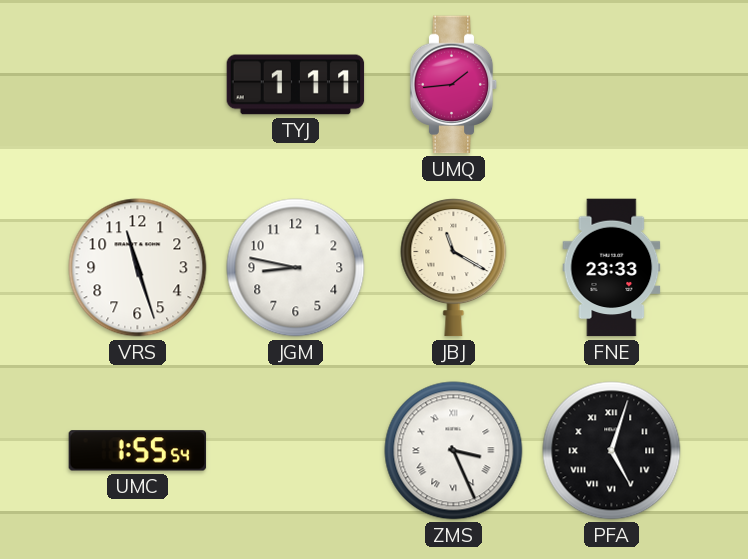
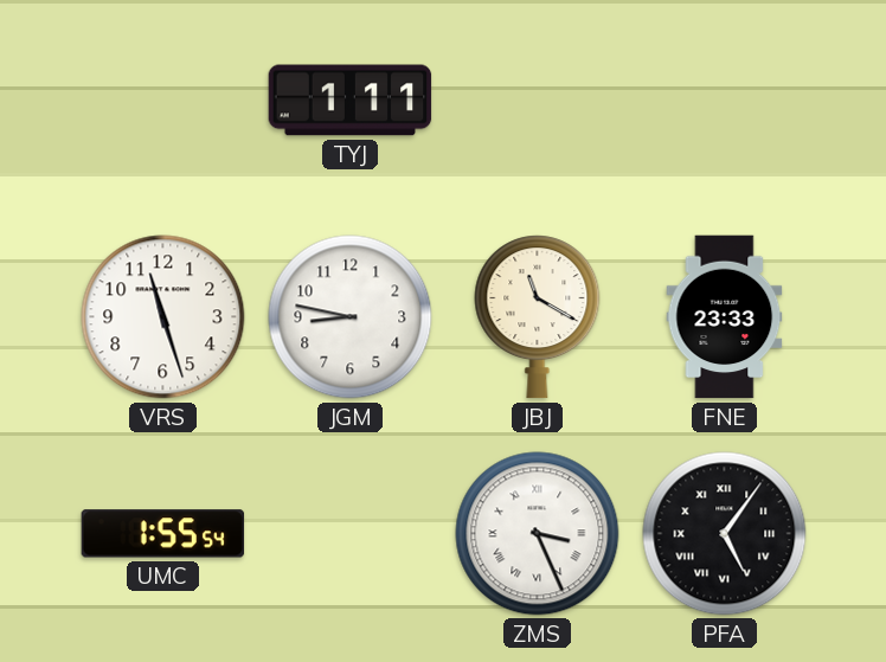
UMQ: 1:44 -> none (454, 85)
PFA: 5:03 -> 5:06 (725, 534)
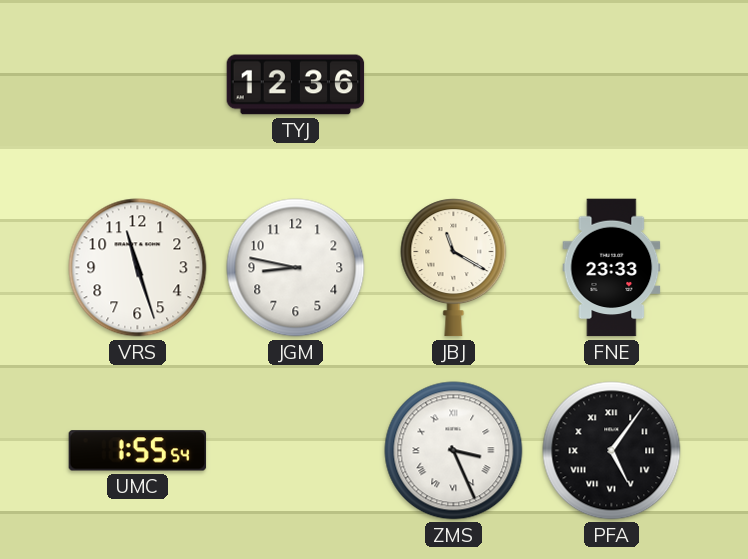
TYJ: 1:11 -> 12:36 (296, 85)
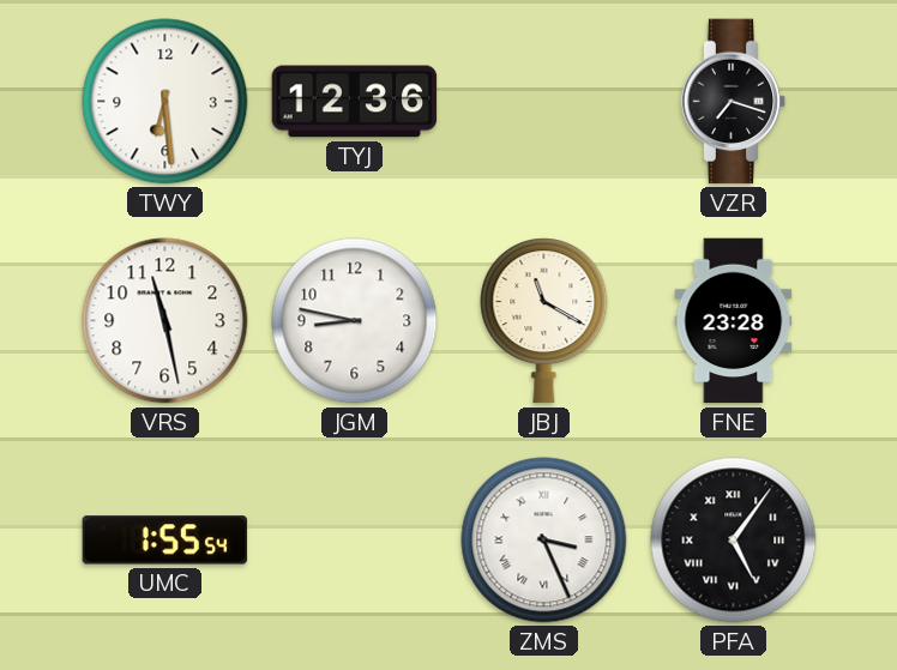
TWY: none -> 6:29 (165, 102)
VZR: none -> 7:18 (734, 102)
VRS: 11:27 -> 11:28 (165, 321)
FNE: 23:33 -> 23:28 (734, 321)
